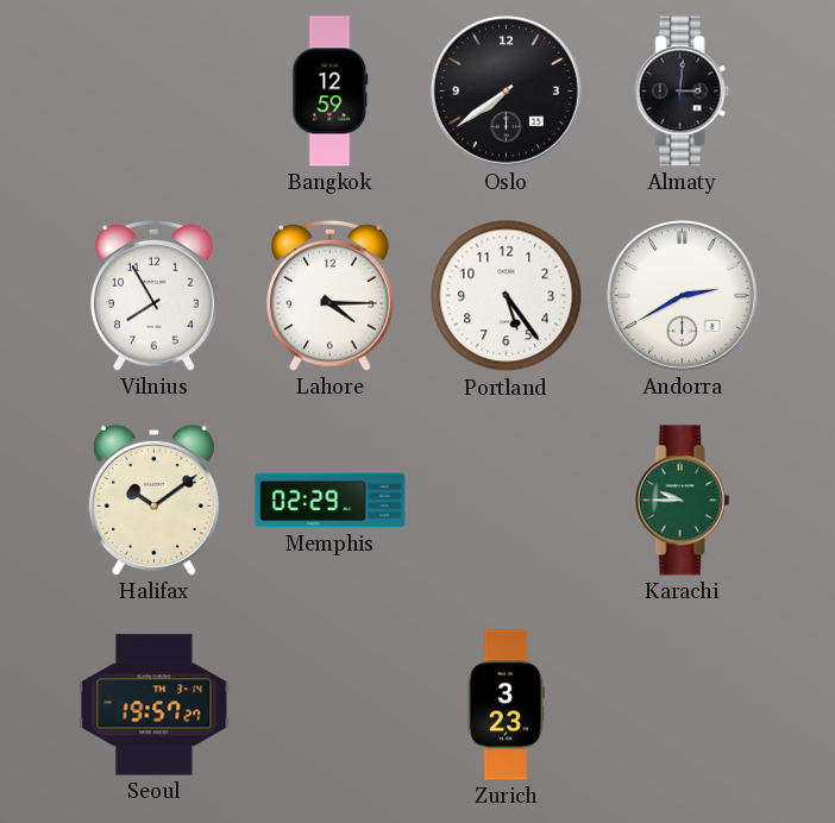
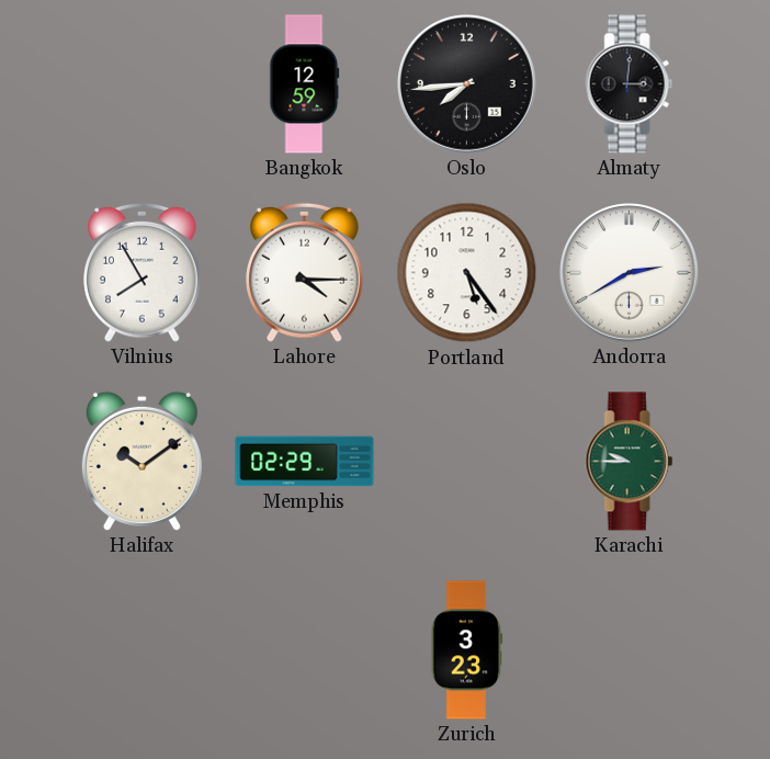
Oslo: 7:39 -> 7:44 (467, 84)
Seoul: 19:57 -> none (155, 705)
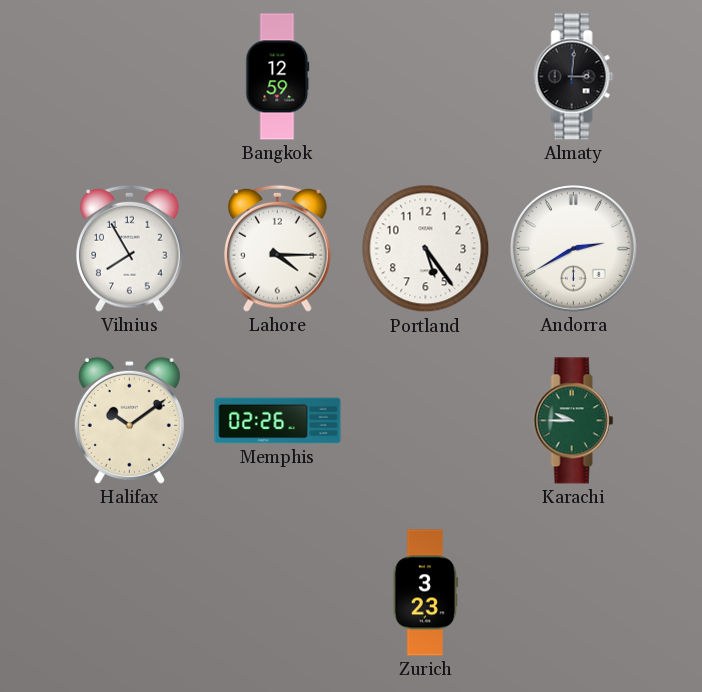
Oslo: 7:44 -> none (467, 84)
Memphis: 02:29 -> 02:26 (278, 421)
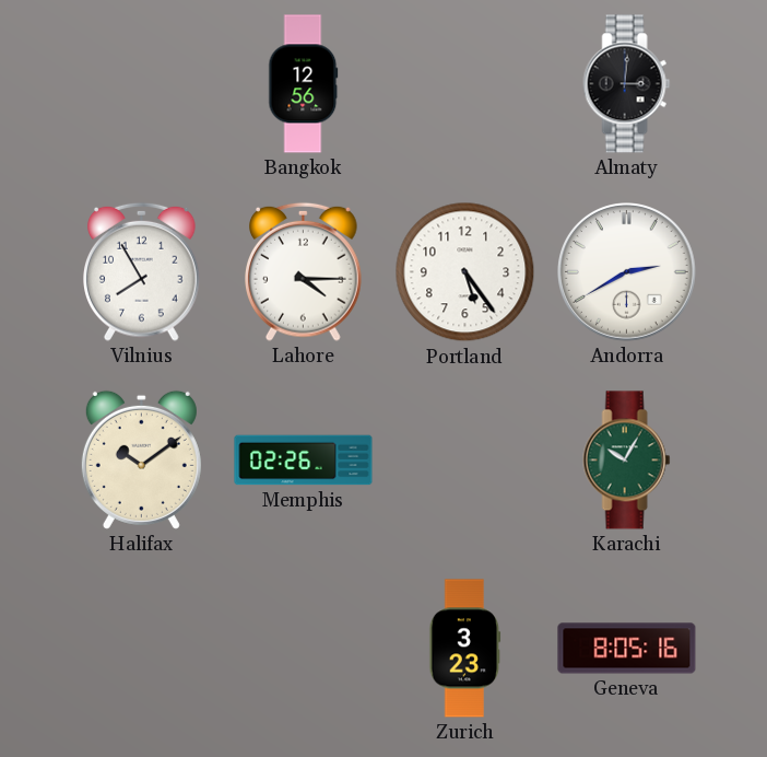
Bangkok: 12:59 -> 12:56 (304, 84)
Karachi: 9:45 -> 10:05 (627, 461)
Geneva: none -> 8:05 (627, 649)
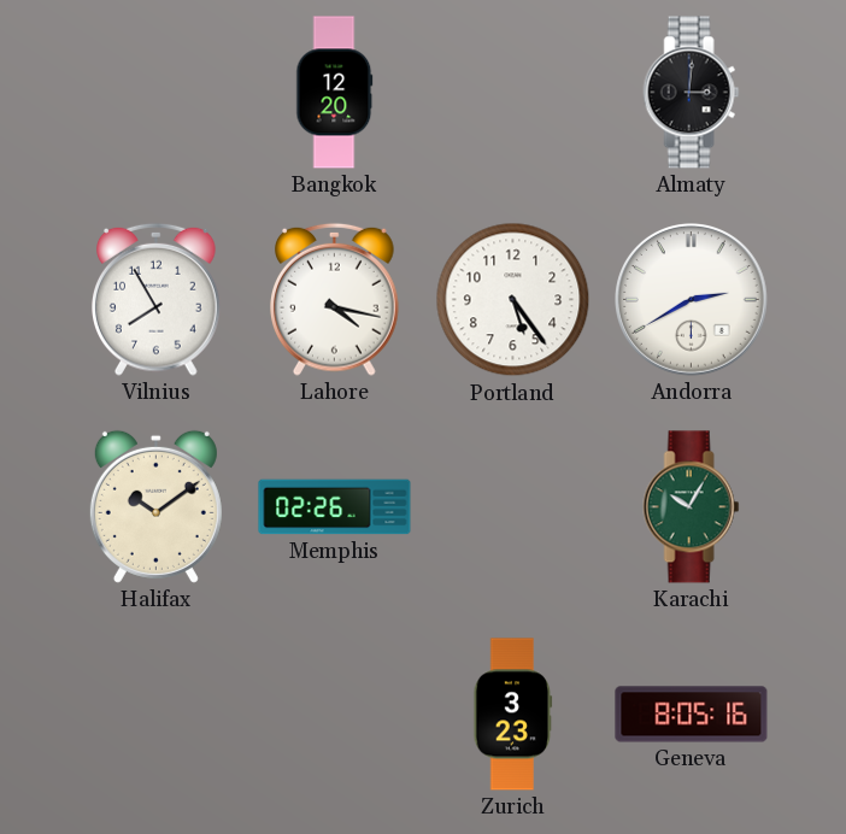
Bangkok: 12:56 -> 12:20 (335, 93)
Lahore: 4:15 -> 4:17 (335, 299)
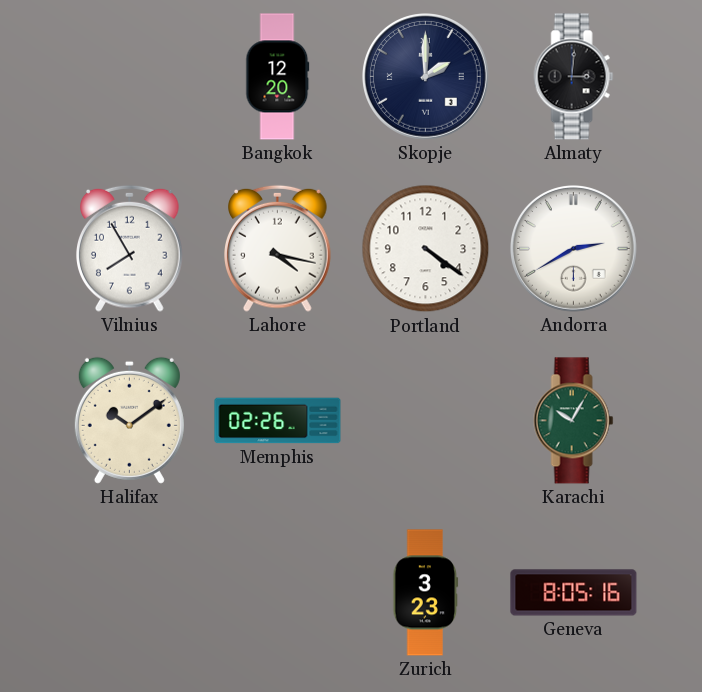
Skopje: none -> 2:00 (426, 77)
Portland: 5:24 -> 4:21 (426, 249)
